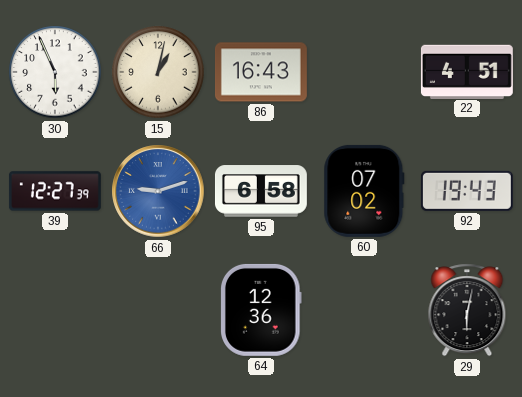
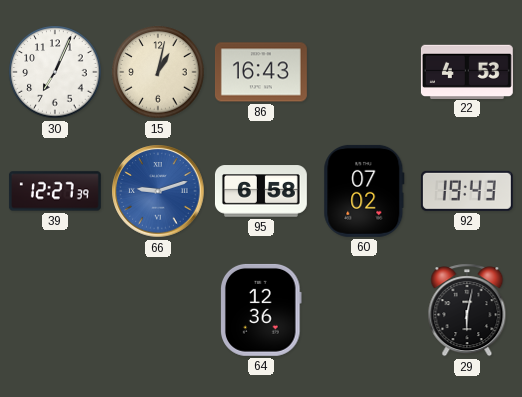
30: 5:56 -> 7:04 (55, 72)
22: 4:51 -> 4:53 (467, 71)
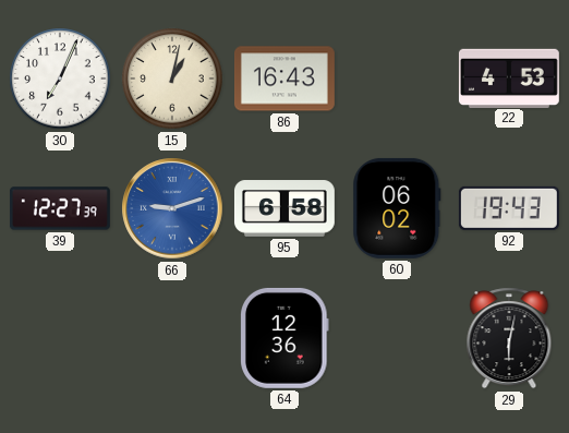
60: 07:02 -> 06:02 (397, 208)
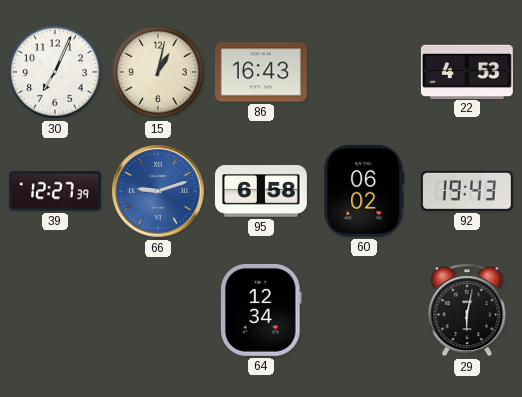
64: 12:36 -> 12:34 (262, 310)
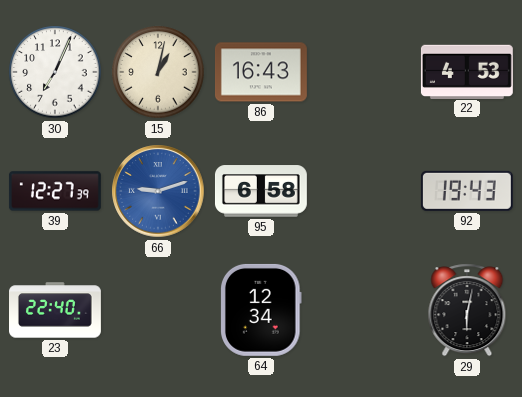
60: 06:02 -> none (364, 191)
23: none -> 22:40 (56, 310)
